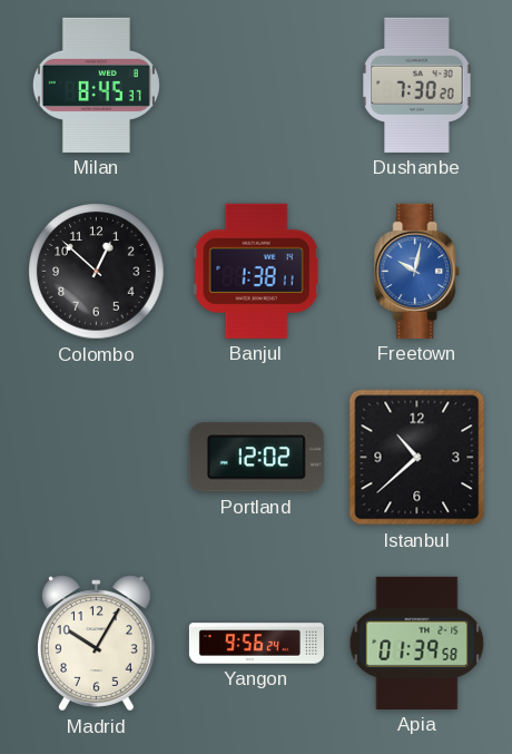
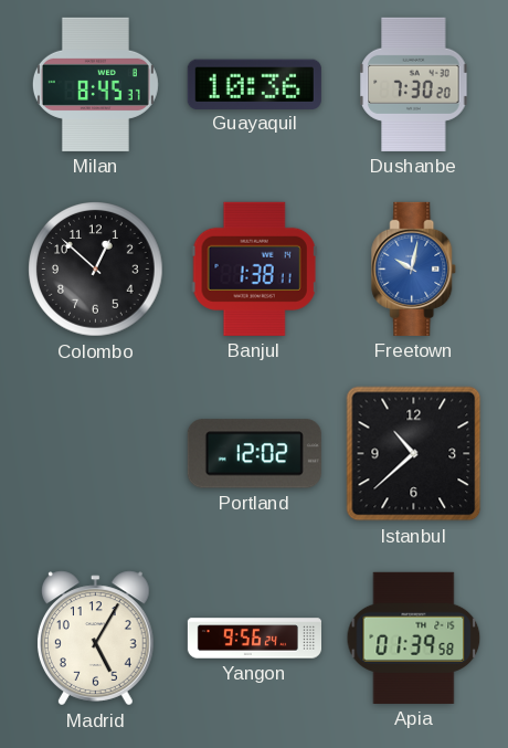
Guayaquil: none -> 10:36 (254, 84)
Madrid: 10:05 -> 5:05 (95, 639)
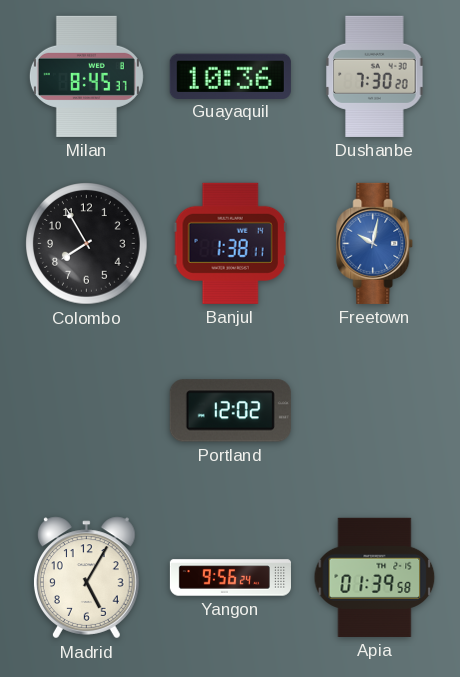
Colombo: 12:52 -> 7:55 (87, 244)
Istanbul: 10:38 -> none (414, 454)
